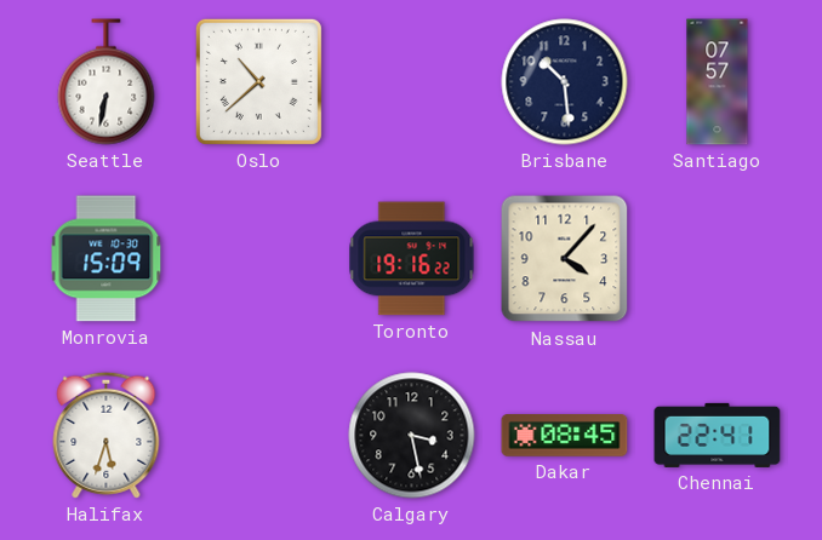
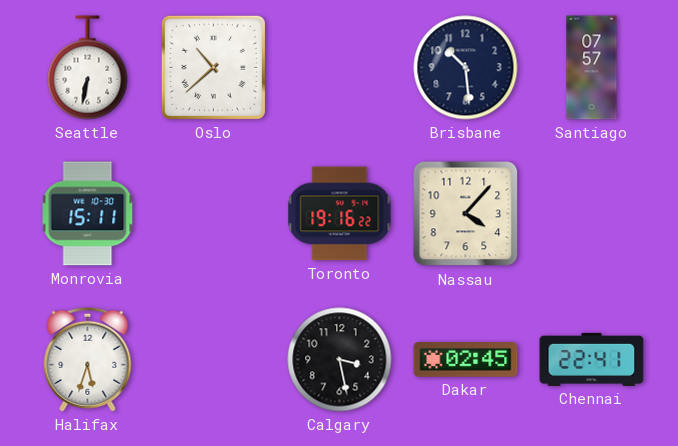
Monrovia: 15:09 -> 15:11 (88, 214)
Dakar: 08:45 -> 02:45 (466, 360)
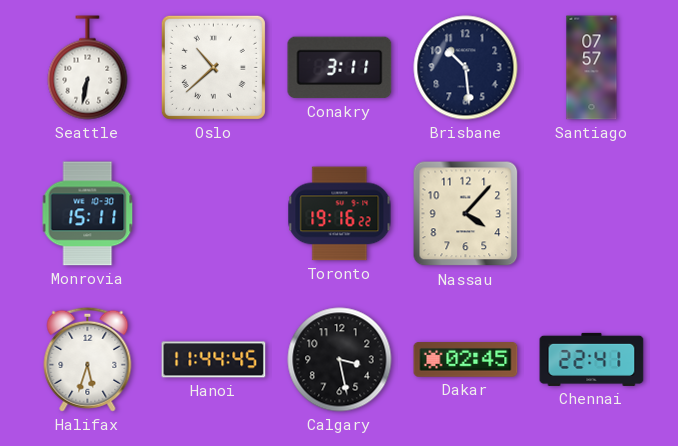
Conakry: none -> 3:11 (340, 68)
Hanoi: none -> 11:44 (214, 360)
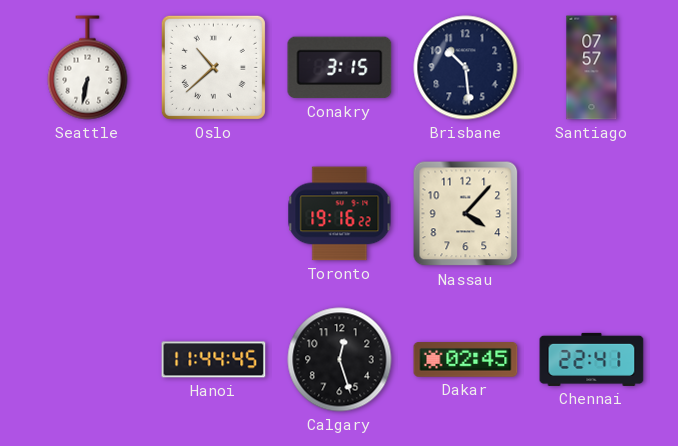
Conakry: 3:11 -> 3:15 (340, 68)
Monrovia: 15:11 -> none (88, 214)
Halifax: 5:33 -> none (88, 359)
Calgary: 3:28 -> 12:27 (340, 360)
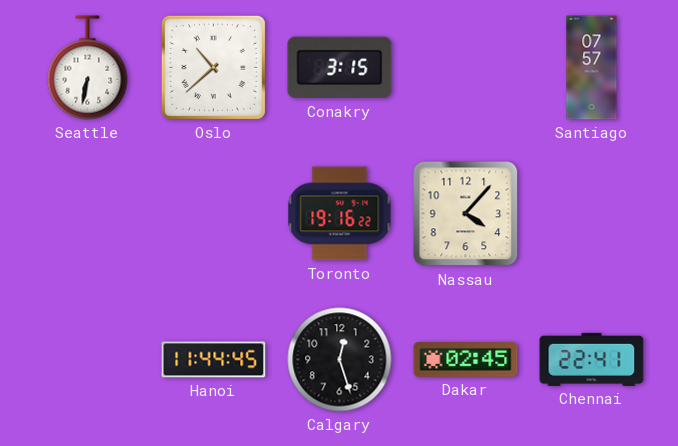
Brisbane: 10:29 -> none (466, 68)
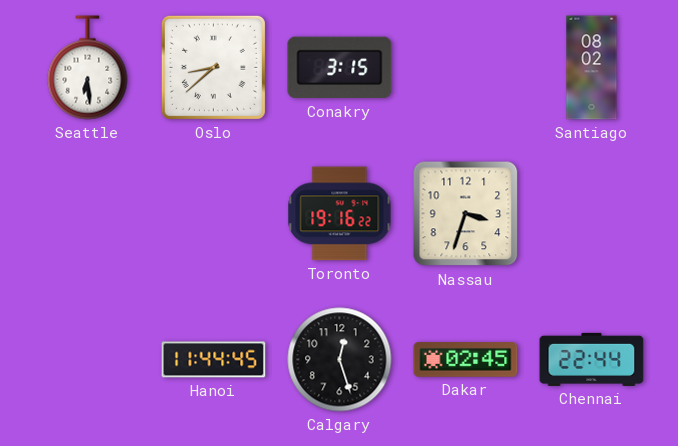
Seattle: 6:32 -> 6:29 (88, 68)
Oslo: 10:38 -> 8:38 (213, 67)
Santiago: 07:57 -> 08:02 (592, 68)
Nassau: 4:07 -> 3:33 (466, 214)
Chennai: 22:41 -> 22:44 (592, 359)
